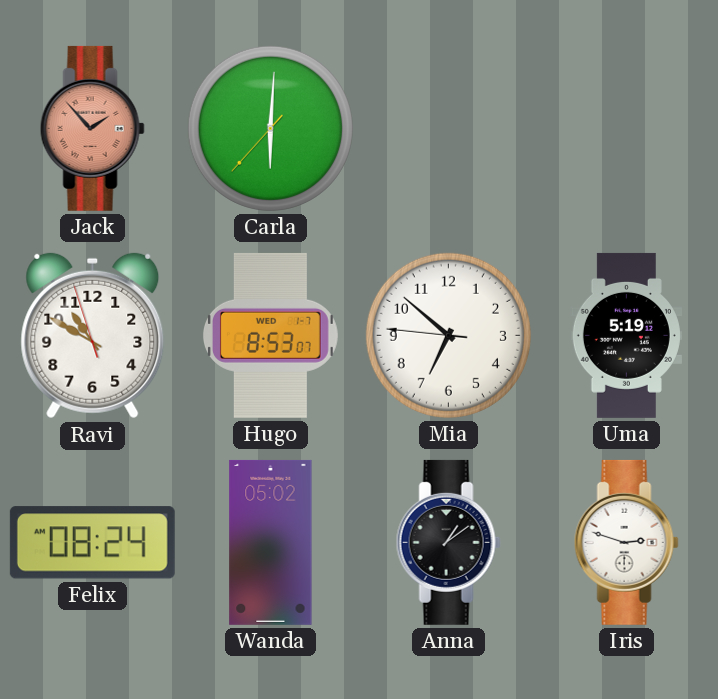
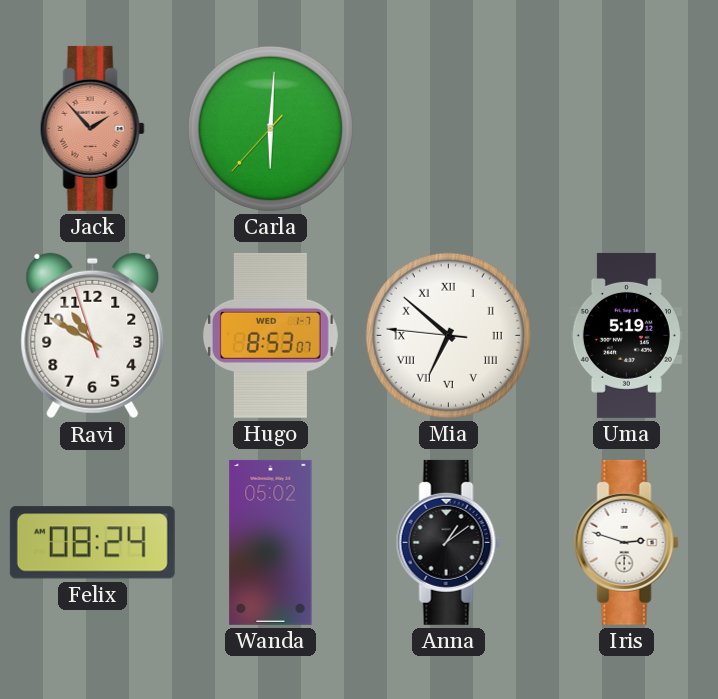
Mia numerals: Arabic -> Roman (448, 335)
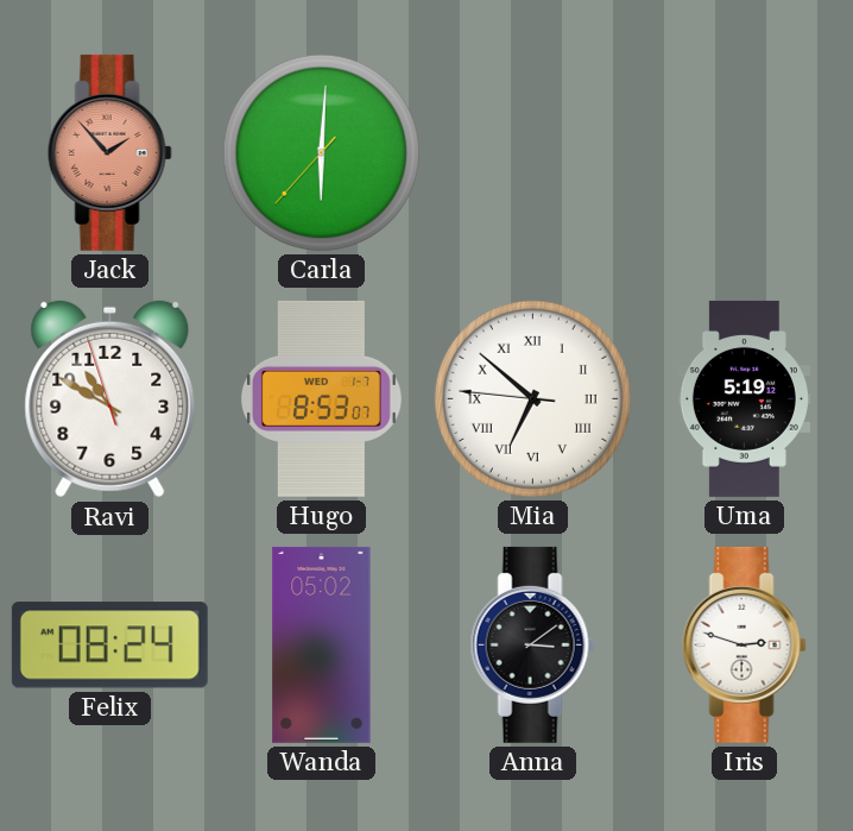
Anna: 1:09 -> 3:09 (532, 644)
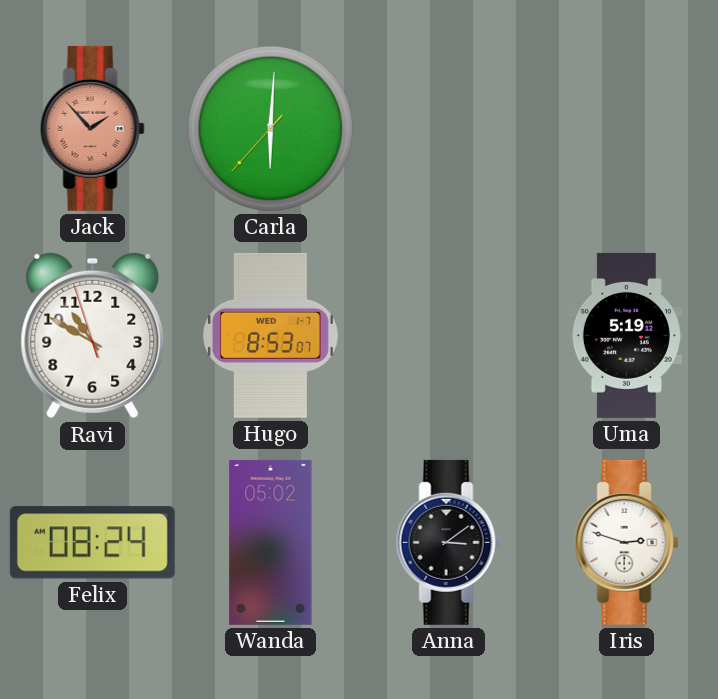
Mia: 6:51 -> none (532, 398)
